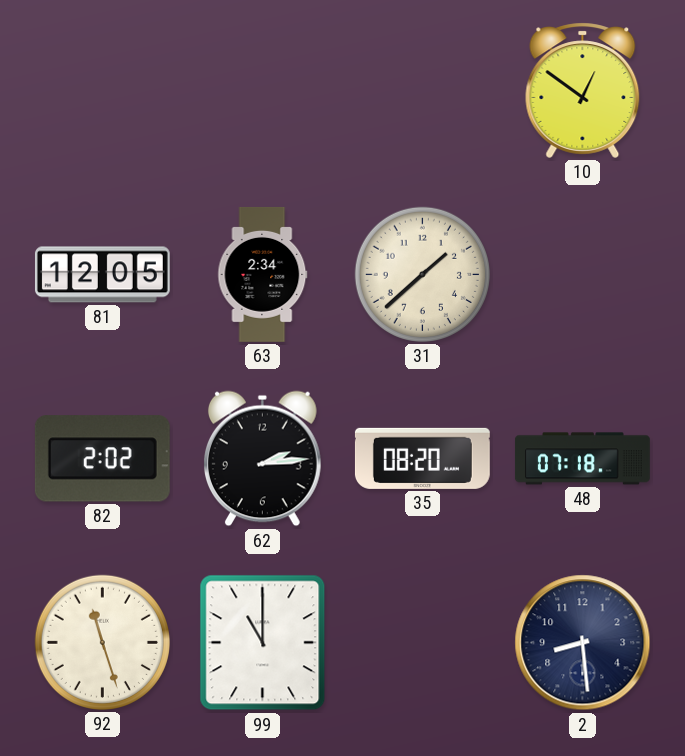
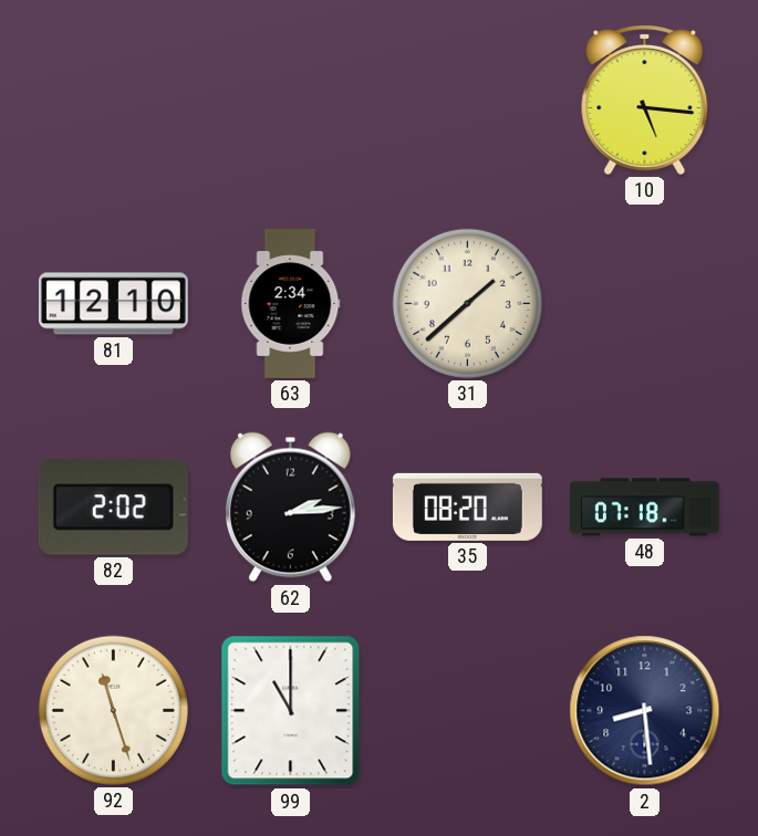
10: 12:51 -> 5:16 (645, 100)
81: 12:05 -> 12:10 (113, 304)
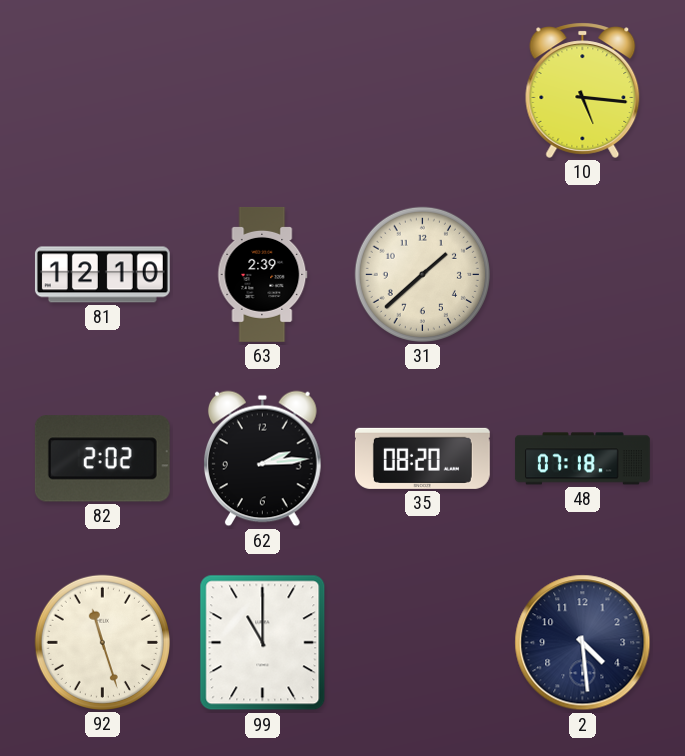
63: 2:34 -> 2:39 (263, 274)
2: 8:29 -> 4:29 (583, 643)
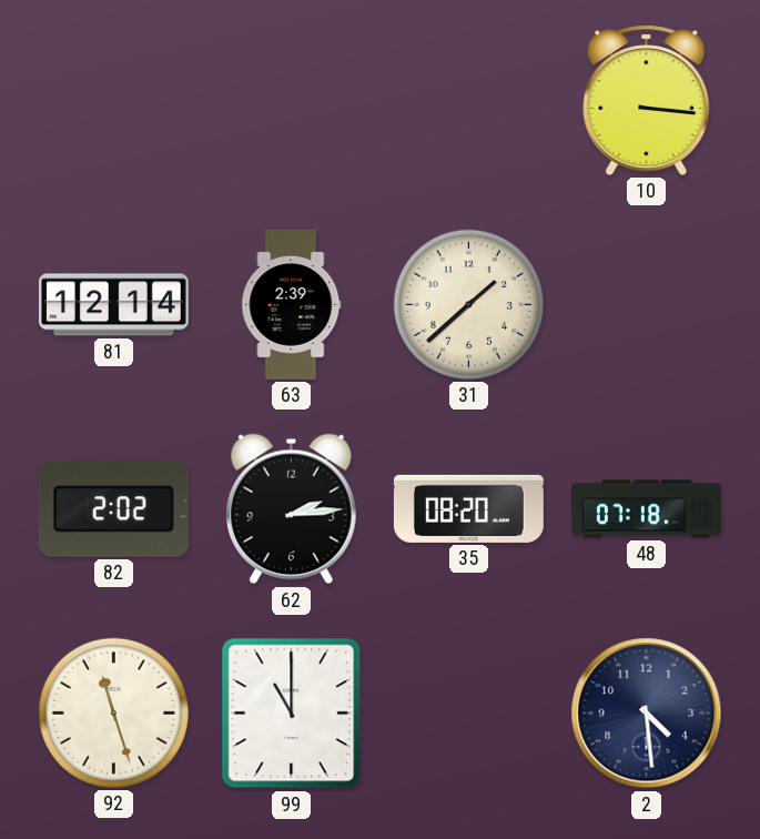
10: 5:16 -> 3:16 (647, 100)
81: 12:10 -> 12:14 (113, 305)
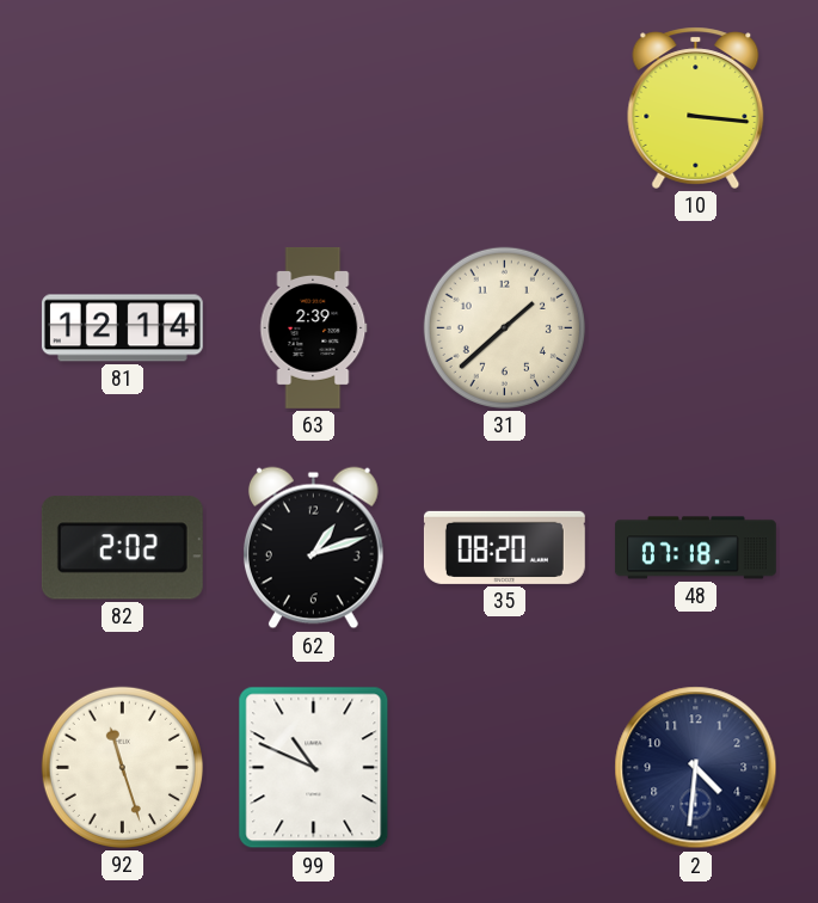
62: 2:14 -> 1:12 (313, 548)
99: 11:00 -> 10:49 (314, 768)
2: 4:29 -> 4:31 (696, 768)
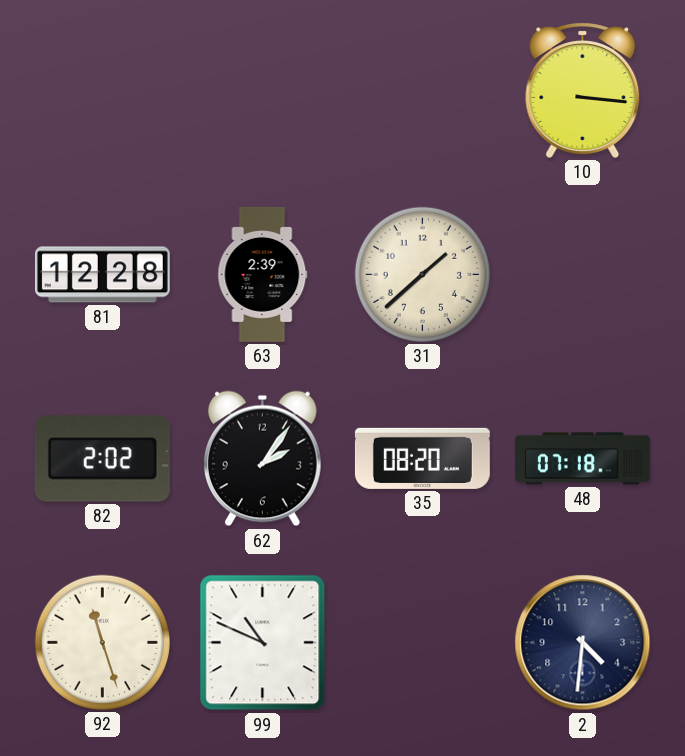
81: 12:14 -> 12:28 (102, 275)
62: 1:12 -> 2:06 (262, 459)
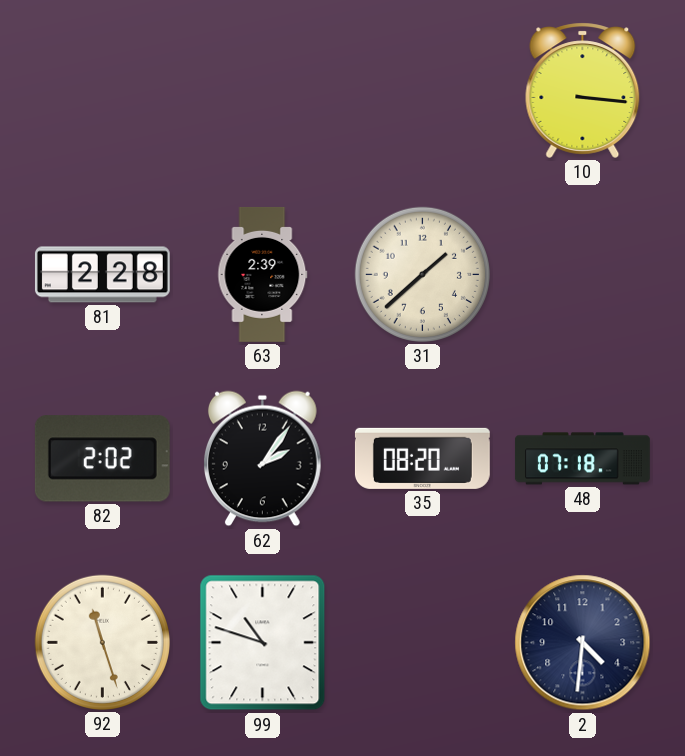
81: 12:28 -> 2:28 (102, 275)
99: 10:49 -> 10:48 (263, 643)
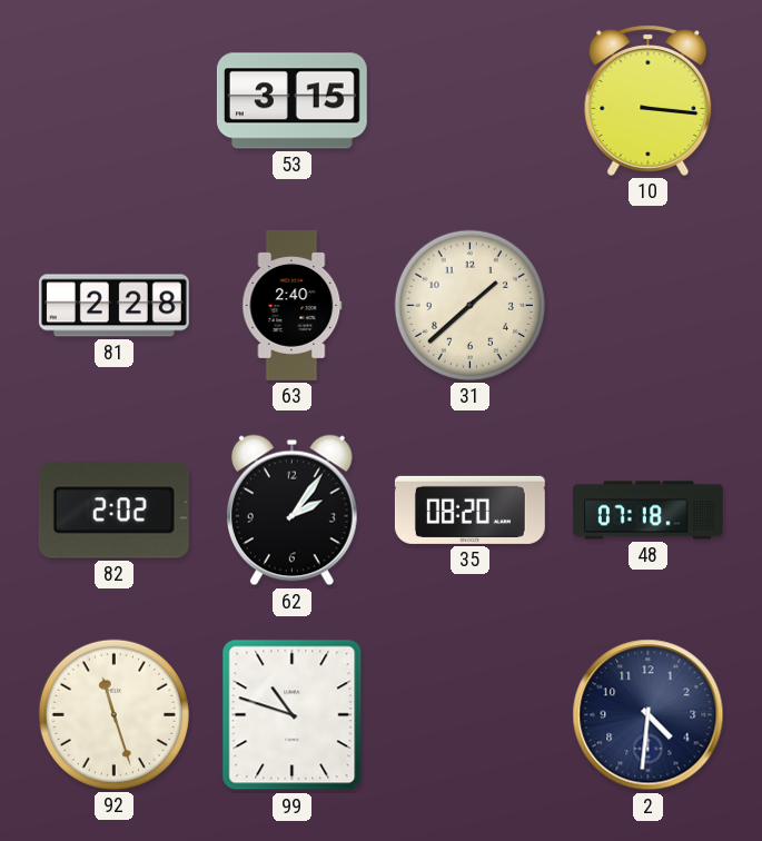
53: none -> 3:15 (291, 101)
63: 2:39 -> 2:40 (293, 305)
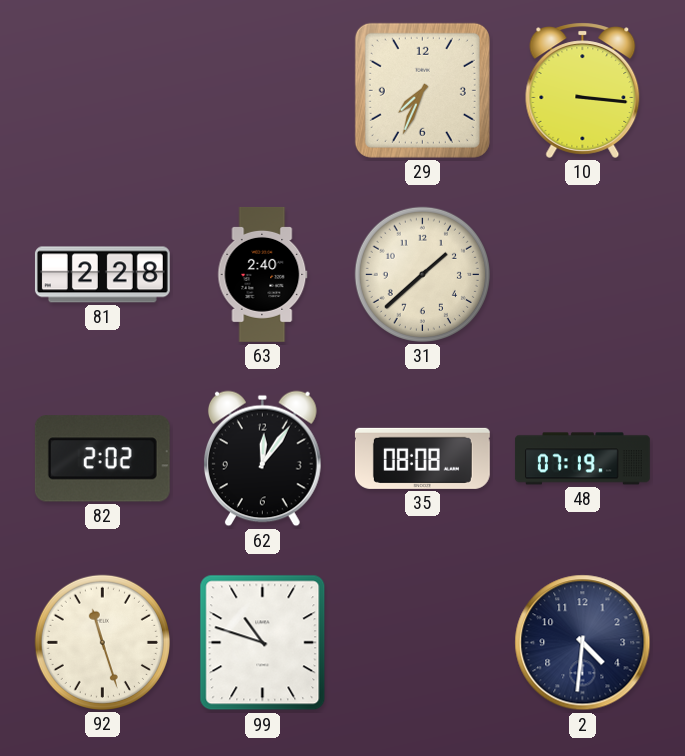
53: 3:15 -> none (291, 101)
29: none -> 7:34 (422, 90)
62: 2:06 -> 12:06 (262, 459)
35: 08:20 -> 08:08 (422, 458)
48: 07:18 -> 07:19 (582, 459)
